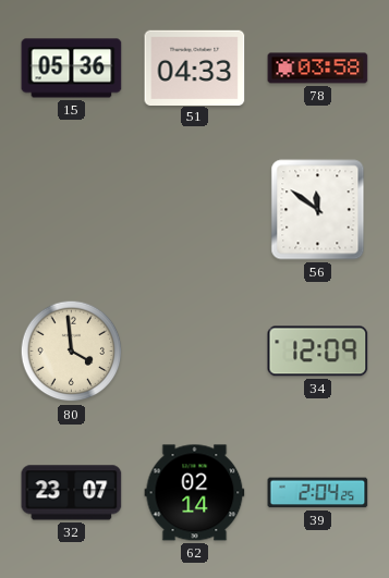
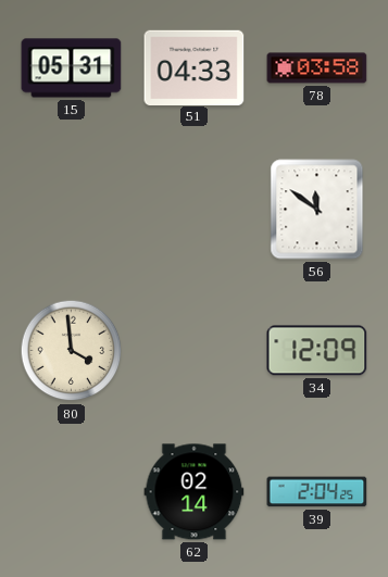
15: 05:36 -> 05:31 (72, 68)
32: 23:07 -> none (72, 493)
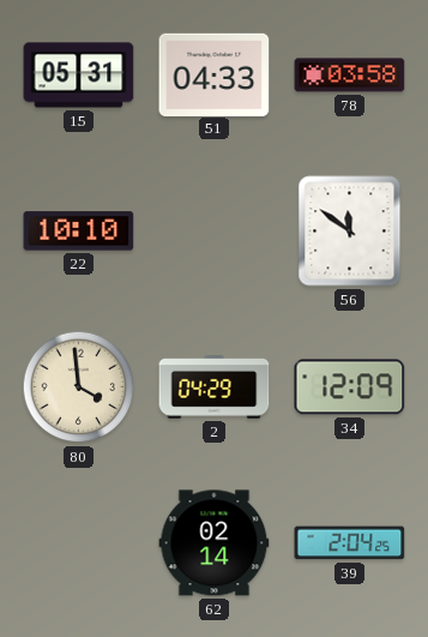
22: none -> 10:10 (79, 232)
2: none -> 04:29 (215, 387)
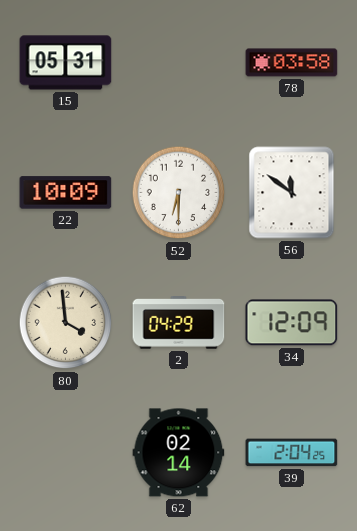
51: 04:33 -> none (215, 74)
22: 10:10 -> 10:09 (66, 193)
52: none -> 6:30 (179, 193)
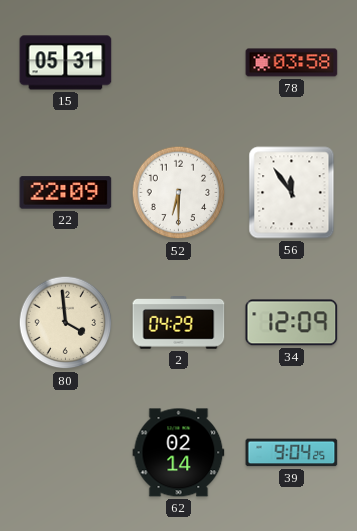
22: 10:09 -> 22:09 (66, 193)
56: 11:51 -> 11:54 (292, 193)
39: 2:04 -> 9:04 (292, 453)
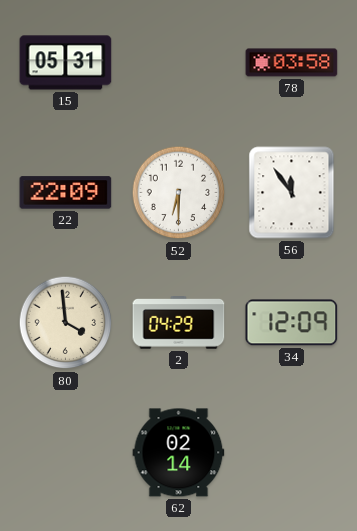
39: 9:04 -> none (292, 453)
